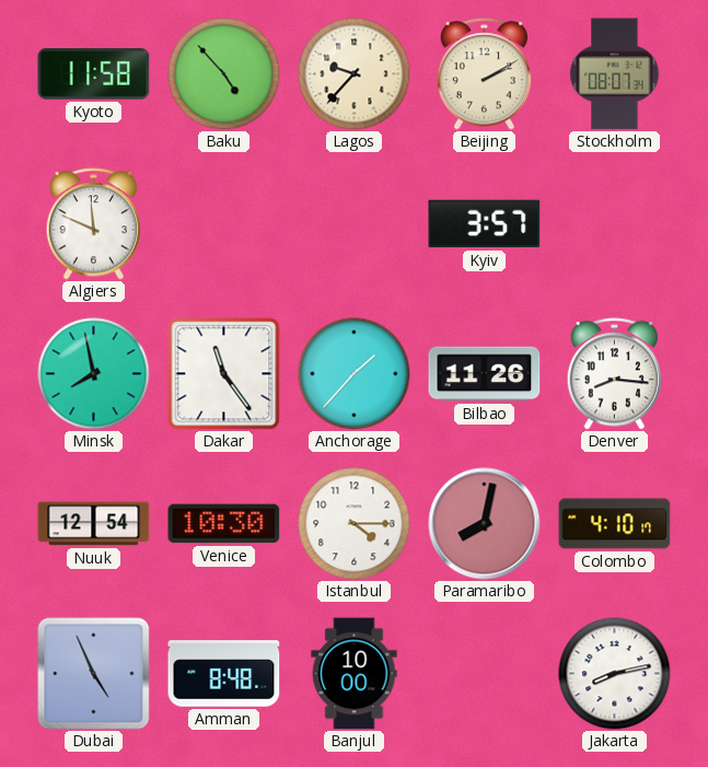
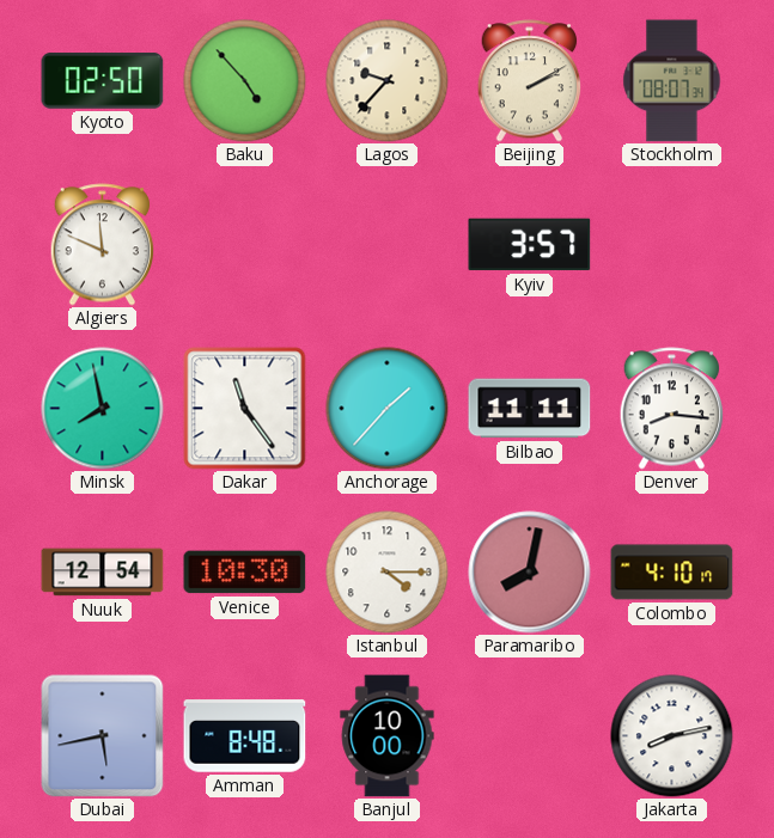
Kyoto: 11:58 -> 02:50 (103, 81)
Bilbao: 11:26 -> 11:11 (530, 409)
Dubai: 4:56 -> 5:43 (103, 736)
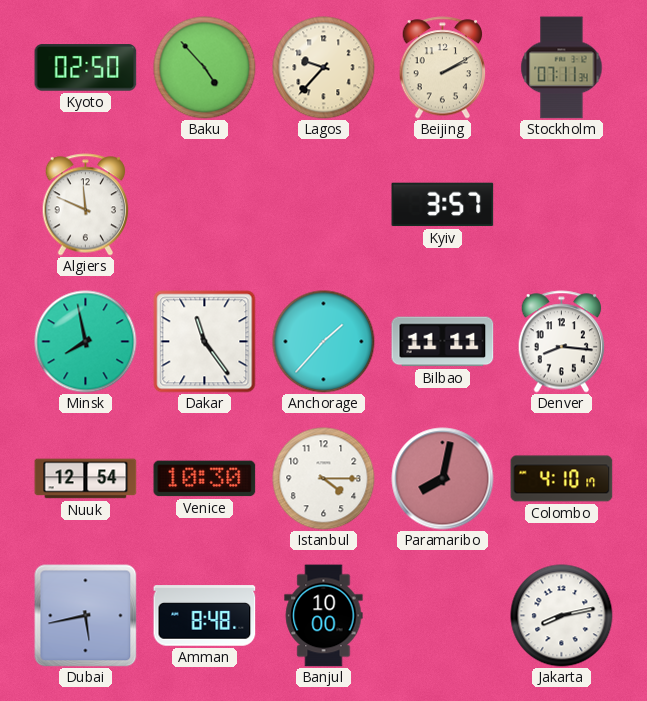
Stockholm: 08:07 -> 07:11 (562, 68)
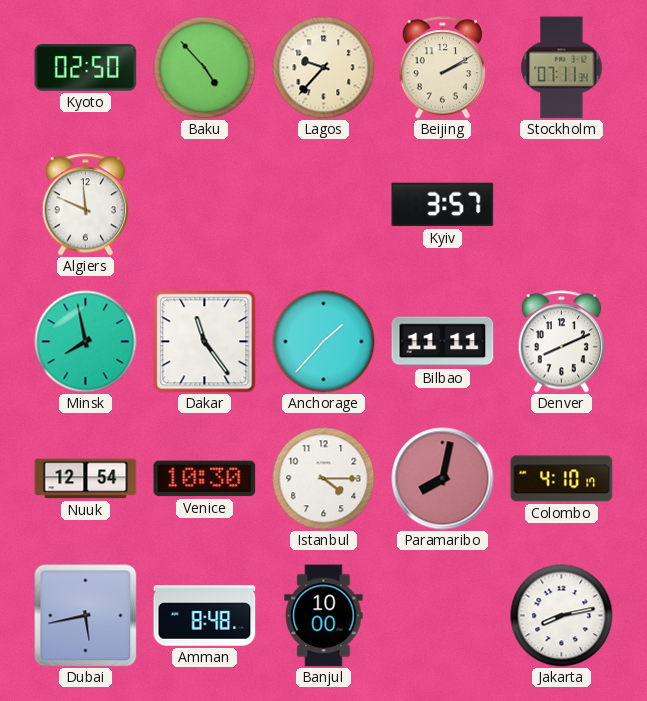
Denver: 8:16 -> 8:11 (562, 342)
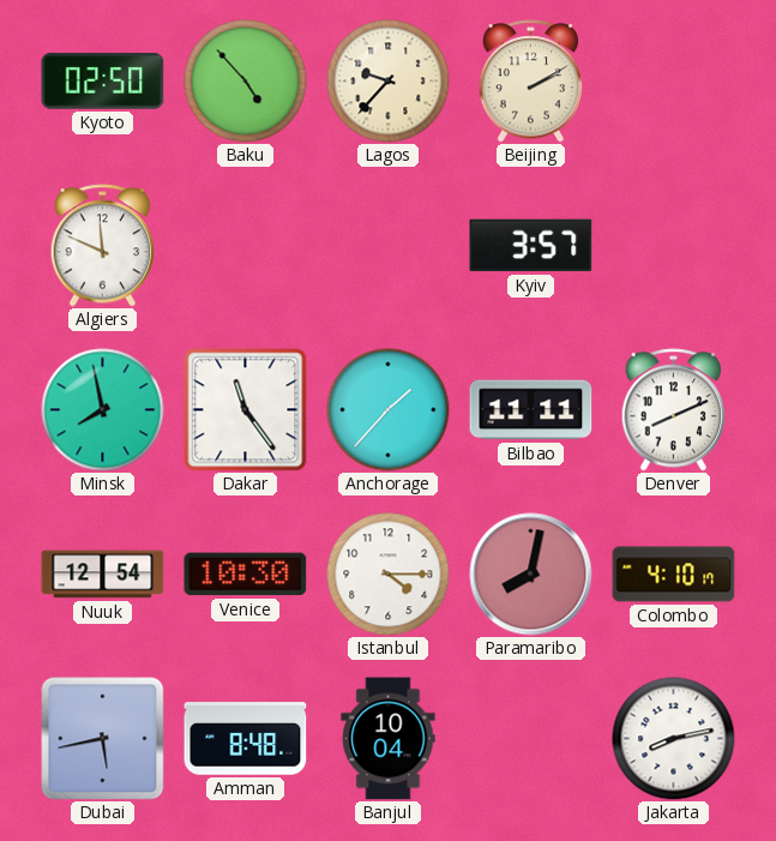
Stockholm: 07:11 -> none (562, 68)
Banjul: 10:00 -> 10:04 (389, 739)
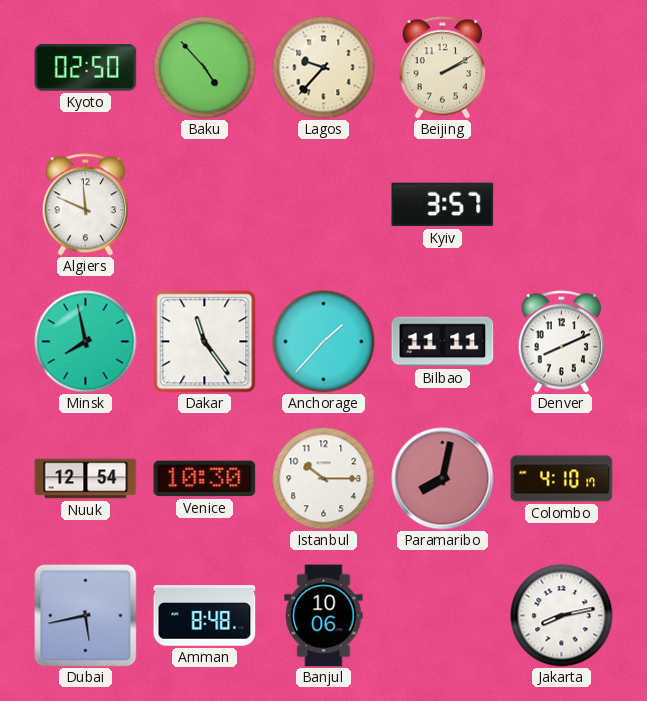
Istanbul: 4:15 -> 10:15 (324, 479)
Banjul: 10:04 -> 10:06 (324, 616)
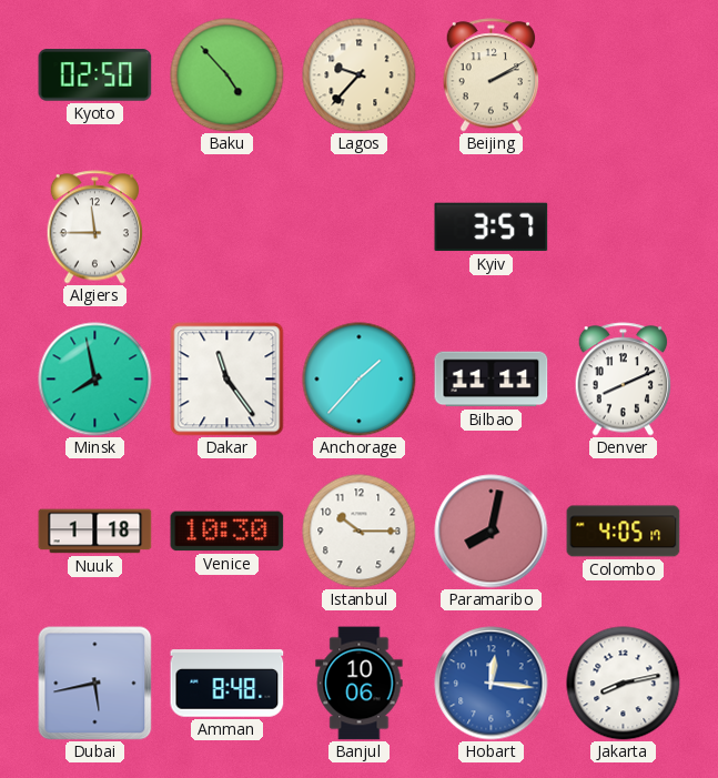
Algiers: 11:49 -> 11:45 (95, 228)
Nuuk: 12:54 -> 1:18 (95, 532)
Colombo: 4:10 -> 4:05 (624, 532)
Hobart: none -> 12:16 (492, 684)
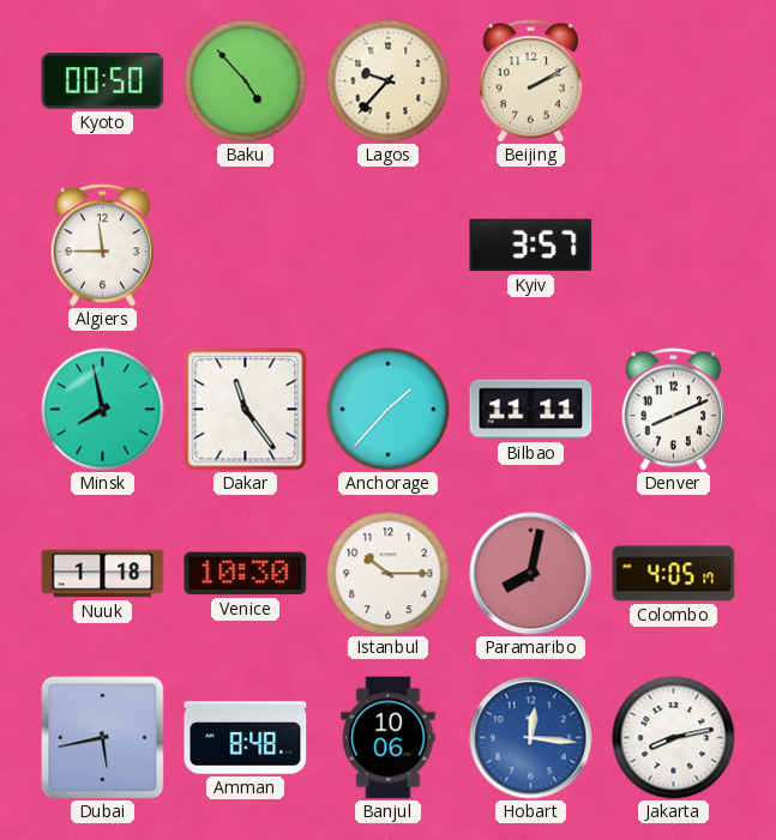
Kyoto: 02:50 -> 00:50 (103, 81)
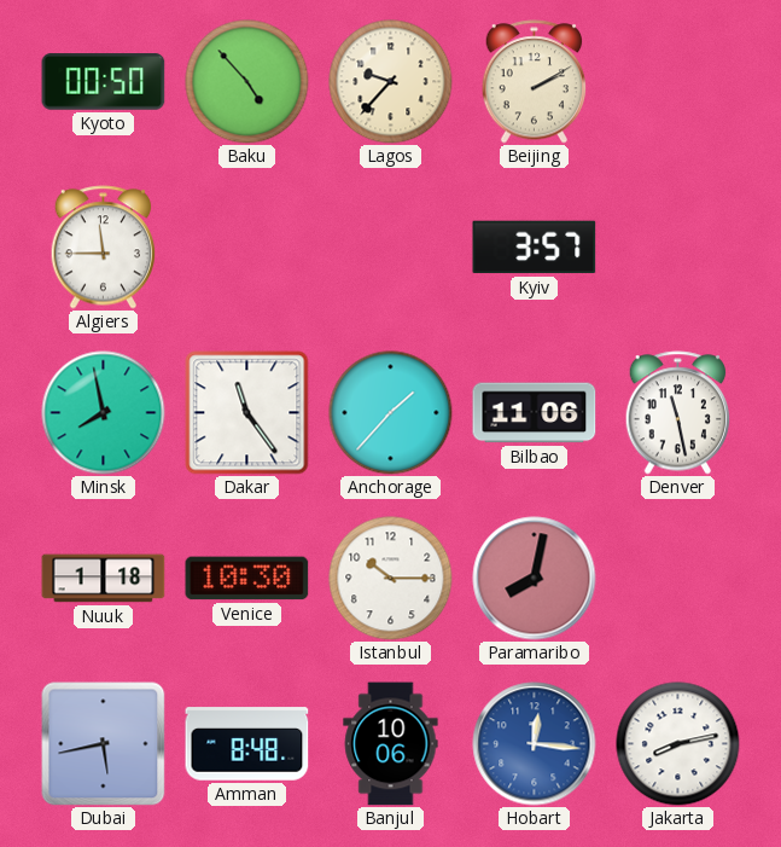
Bilbao: 11:11 -> 11:06 (535, 413)
Denver: 8:11 -> 11:28 (678, 413)
Colombo: 4:05 -> none (674, 574)
